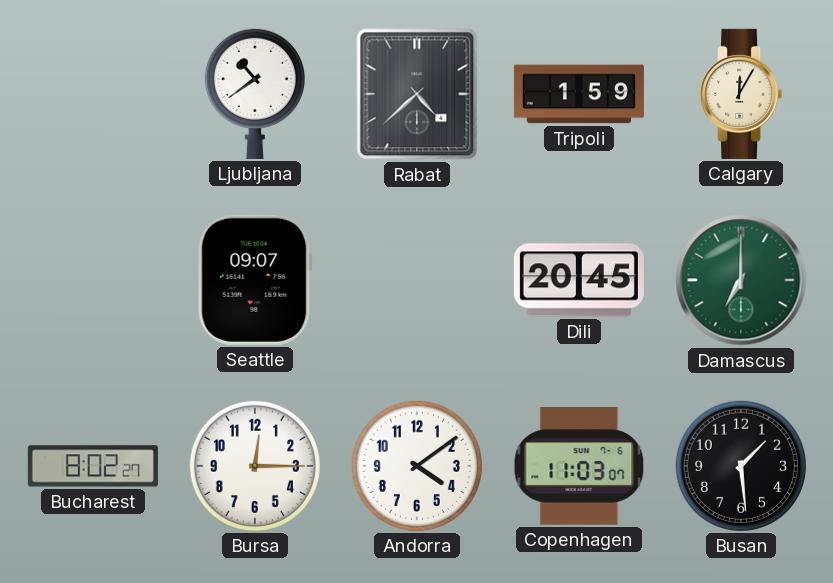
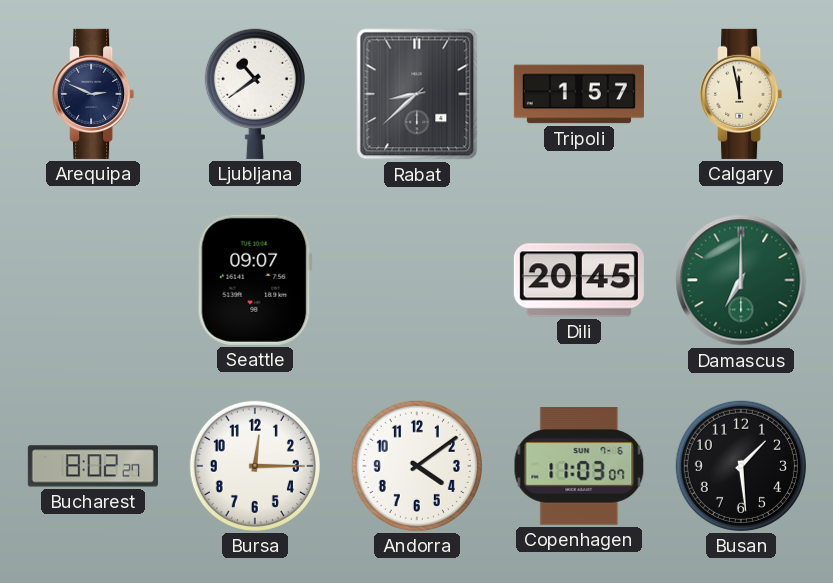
Arequipa: none -> 2:49 (93, 94)
Rabat: 4:38 -> 8:38 (417, 94)
Tripoli: 1:59 -> 1:57 (579, 94)
Calgary: 12:05 -> 11:58 (741, 94)
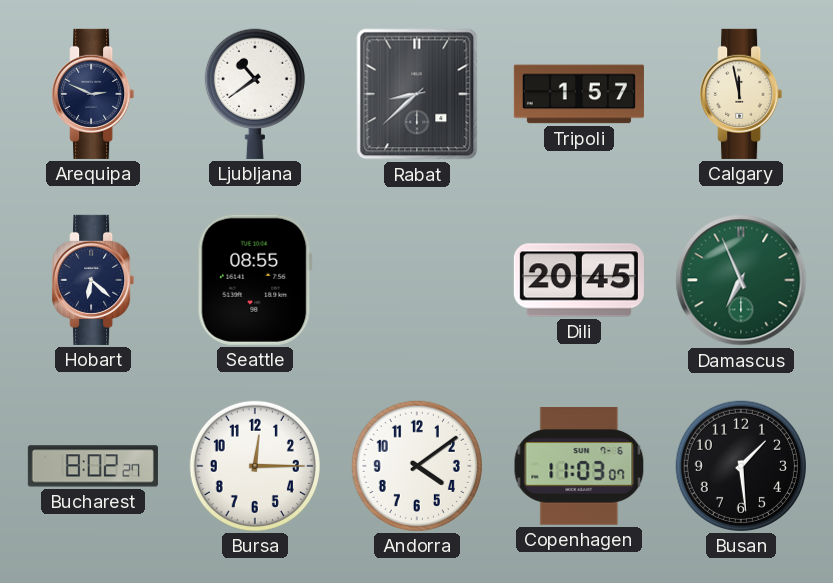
Hobart: none -> 6:22 (93, 280)
Seattle: 09:07 -> 08:55 (255, 280)
Damascus: 7:00 -> 6:56 (741, 280)
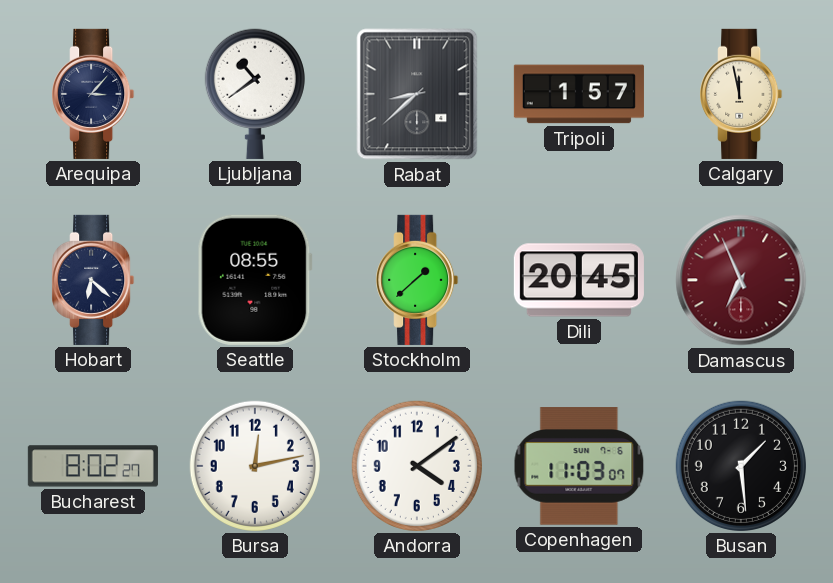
Arequipa: 2:49 -> 3:07 (93, 94)
Stockholm: none -> 1:38 (417, 280)
Damascus dial: green -> burgundy (741, 280)
Bursa: 12:15 -> 12:13 (255, 466)
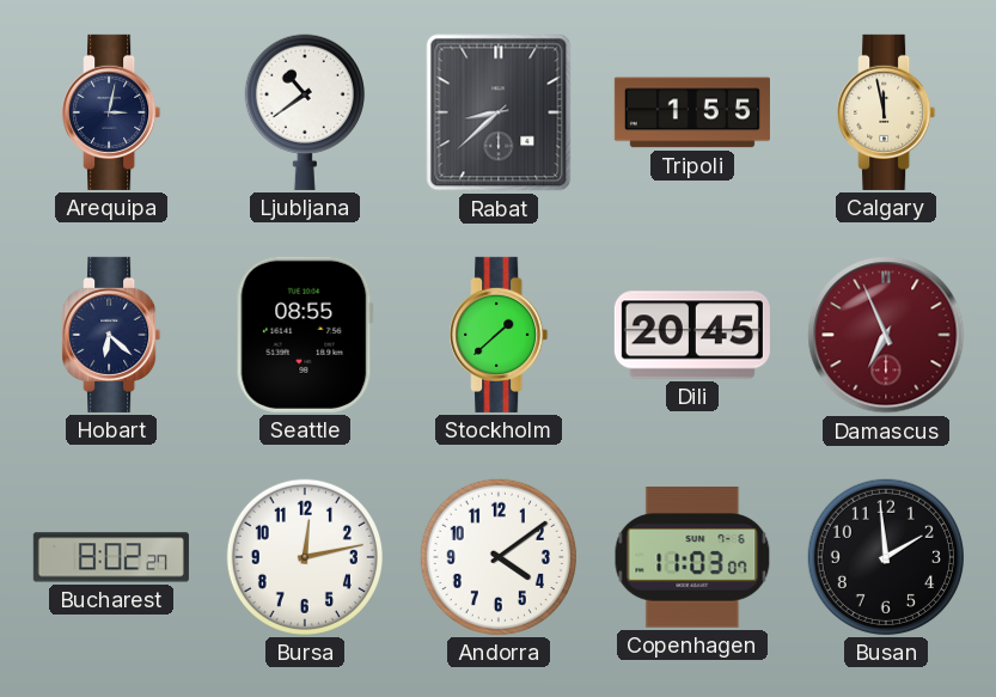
Arequipa: 3:07 -> 3:02 (111, 112)
Tripoli: 1:57 -> 1:55 (692, 112)
Busan: 1:29 -> 1:59 (886, 557)
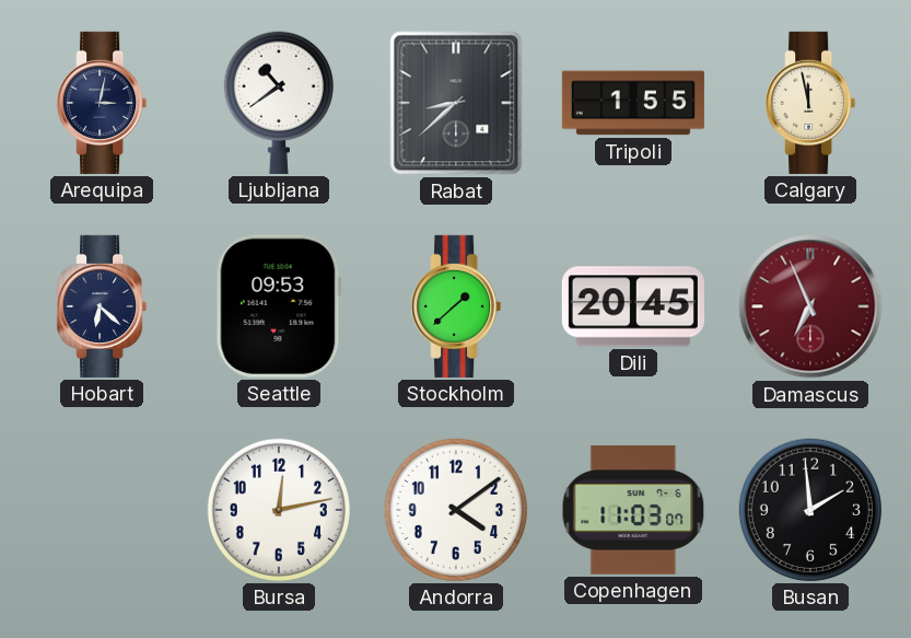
Seattle: 08:55 -> 09:53 (279, 306)
Bucharest: 8:02 -> none (111, 557)
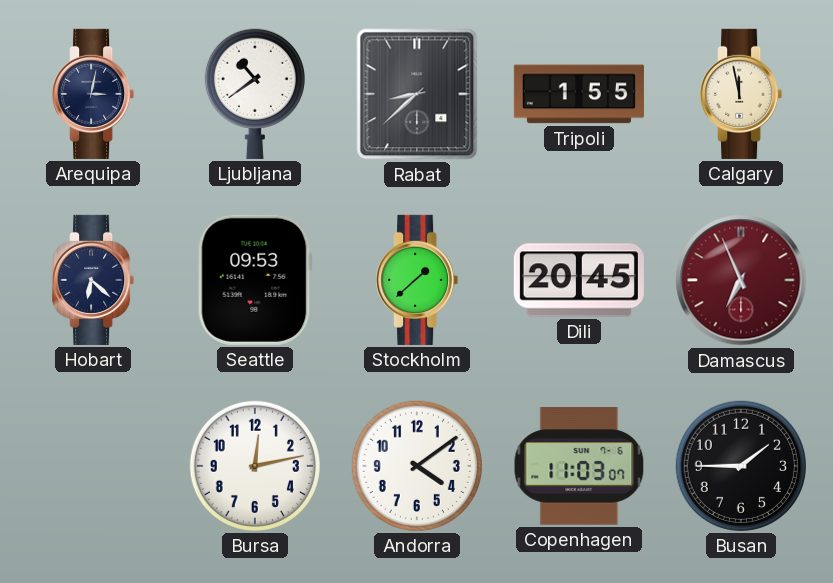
Busan: 1:59 -> 1:45 (741, 466)
